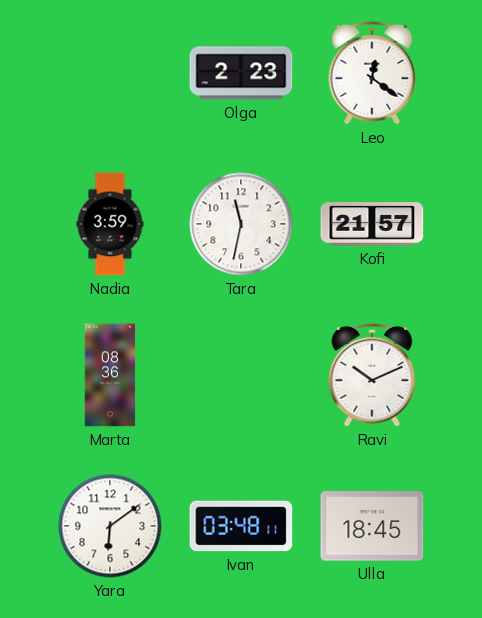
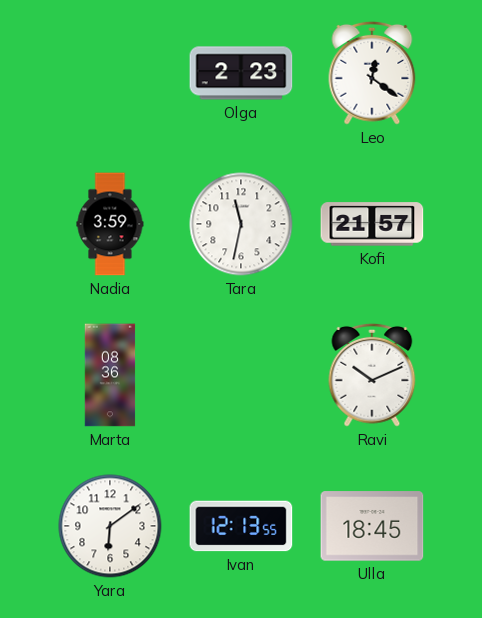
Ivan: 03:48 -> 12:13 (241, 526)
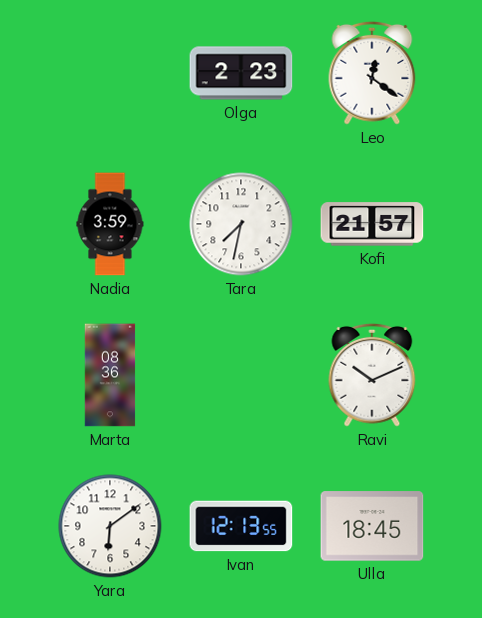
Tara: 11:32 -> 7:32 (241, 224)
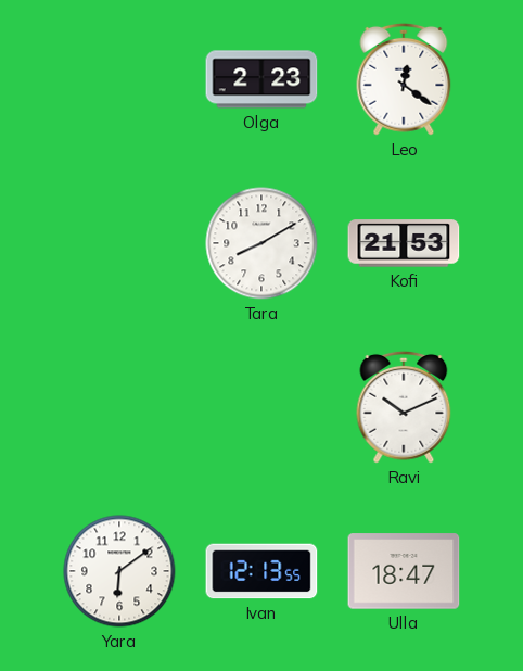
Nadia: 3:59 -> none (110, 224)
Tara: 7:32 -> 8:10 (261, 243)
Kofi: 21:57 -> 21:53 (404, 243)
Marta: 08:36 -> none (110, 375)
Ulla: 18:45 -> 18:47 (404, 571)
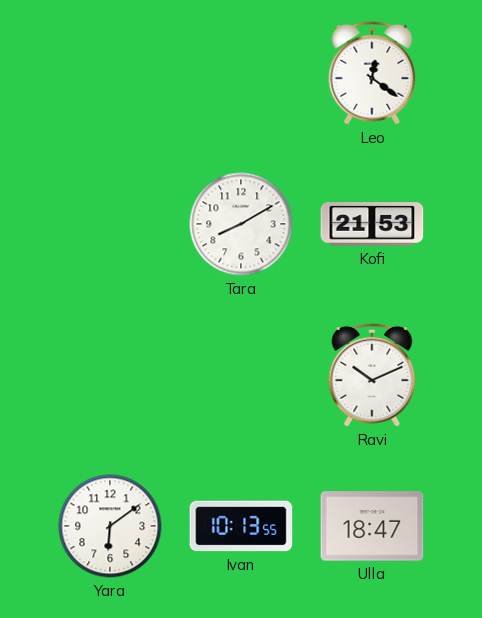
Olga: 2:23 -> none (261, 79)
Ivan: 12:13 -> 10:13 (241, 526)
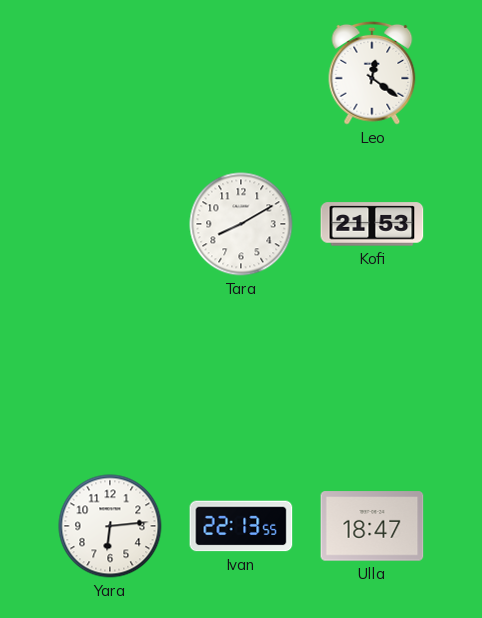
Ravi: 10:11 -> none (372, 375)
Yara: 6:09 -> 6:14 (110, 526)
Ivan: 10:13 -> 22:13 (241, 526)
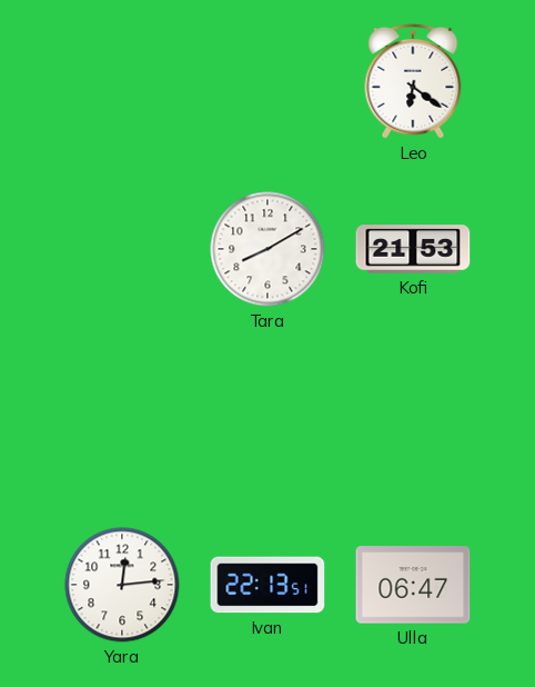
Leo: 12:21 -> 6:21 (413, 81)
Yara: 6:14 -> 12:14 (122, 585)
Ivan: 22:13:55 -> 22:13:51 (267, 585)
Ulla: 18:47 -> 06:47 (413, 585)
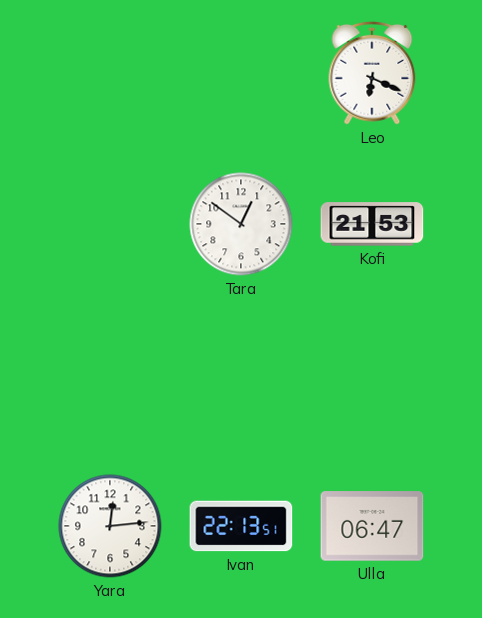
Leo: 6:21 -> 6:19 (372, 73)
Tara: 8:10 -> 12:51 (241, 224)
